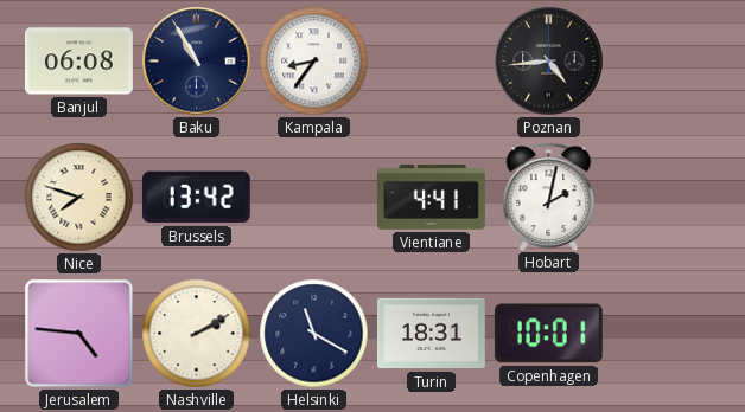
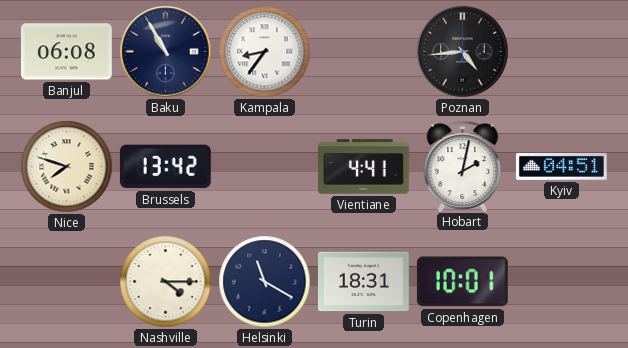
Kyiv: none -> 04:51 (561, 166)
Jerusalem: 4:46 -> none (79, 334)
Nashville: 2:10 -> 4:15 (166, 282)
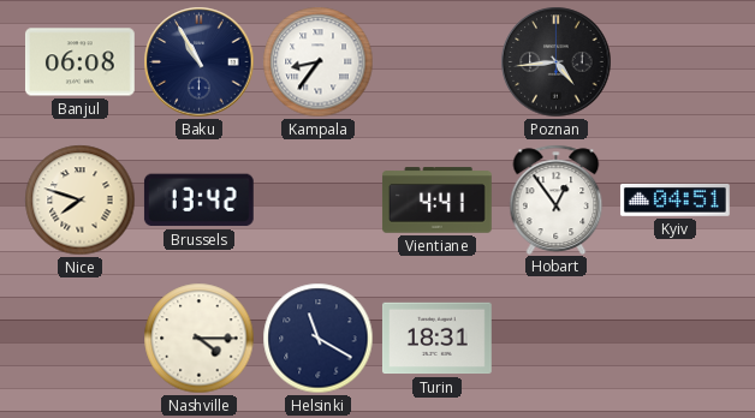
Hobart: 2:02 -> 12:54 (557, 199)
Copenhagen: 10:01 -> none (462, 282)
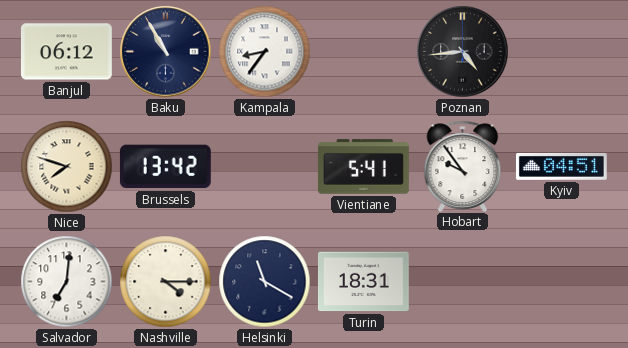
Banjul: 06:08 -> 06:12 (66, 52)
Vientiane: 4:41 -> 5:41 (363, 167)
Hobart: 12:54 -> 9:54 (463, 166)
Salvador: none -> 7:01 (67, 282)
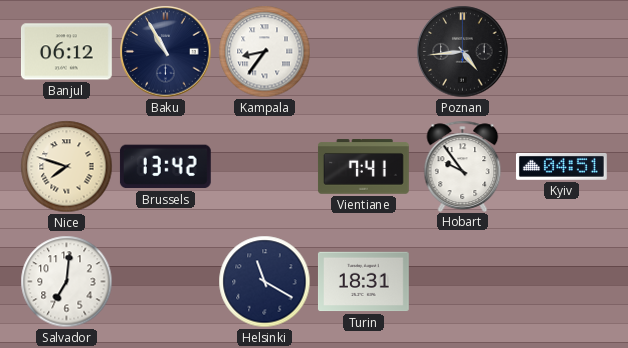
Vientiane: 5:41 -> 7:41 (363, 167)
Nashville: 4:15 -> none (166, 282)
